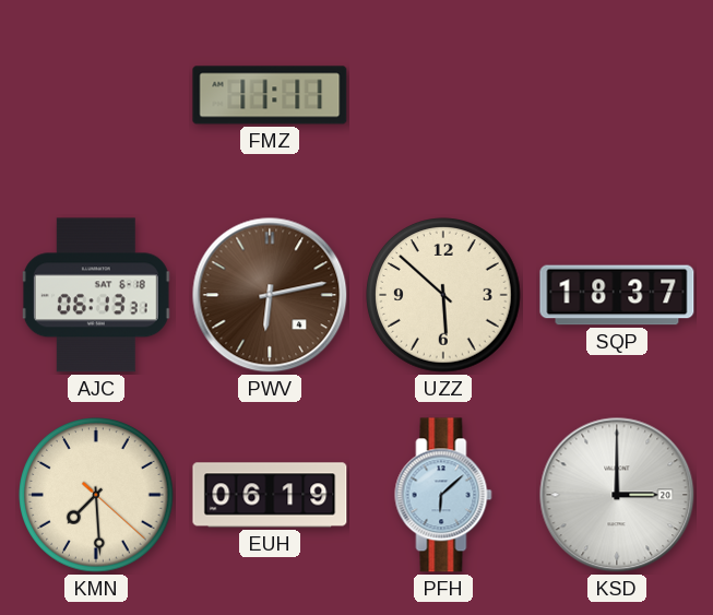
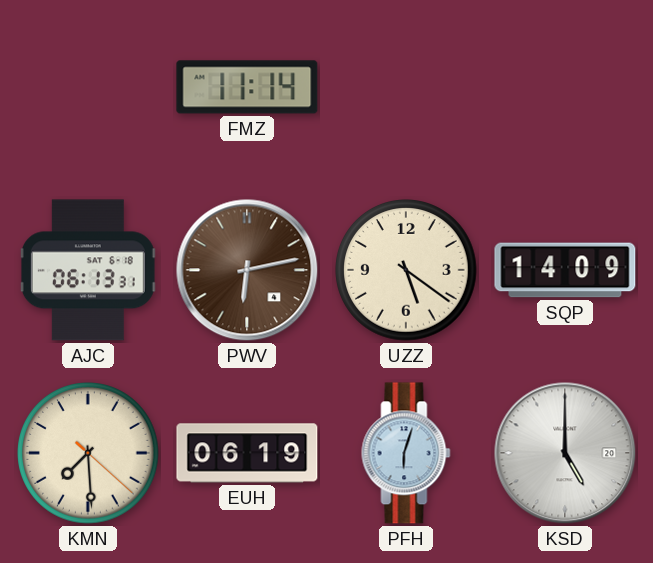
FMZ: 11:11 -> 11:14 (247, 87)
UZZ: 5:52 -> 5:21 (406, 270)
SQP: 18:37 -> 14:09 (565, 270)
PFH: 6:08 -> 6:03 (406, 453)
KSD: 3:00 -> 5:00 (565, 453)
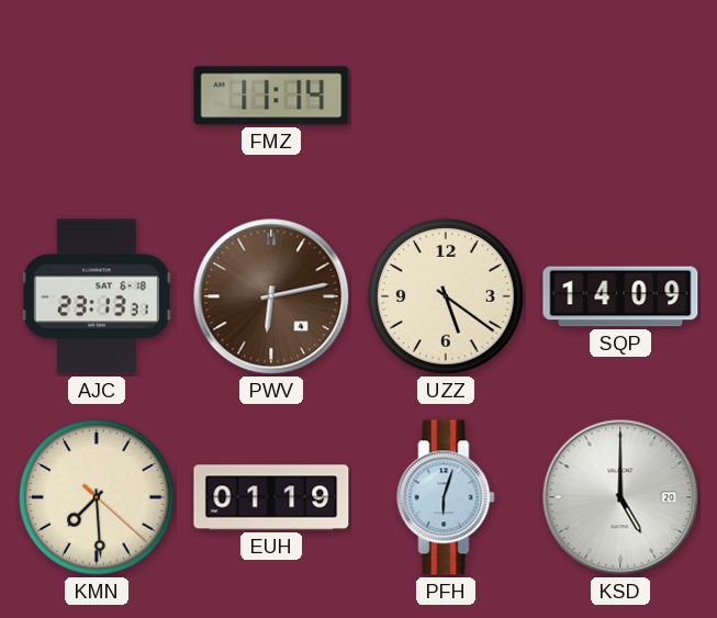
AJC: 06:13 -> 23:13 (97, 296)
EUH: 06:19 -> 01:19 (271, 497)
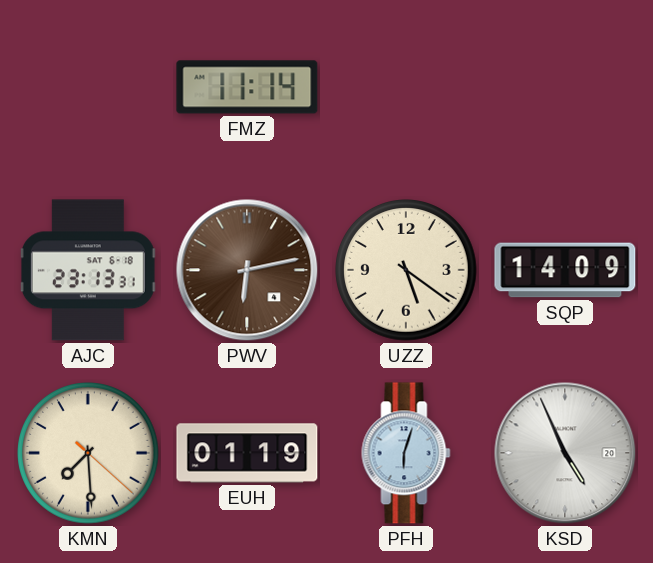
KSD: 5:00 -> 4:56 (565, 453)
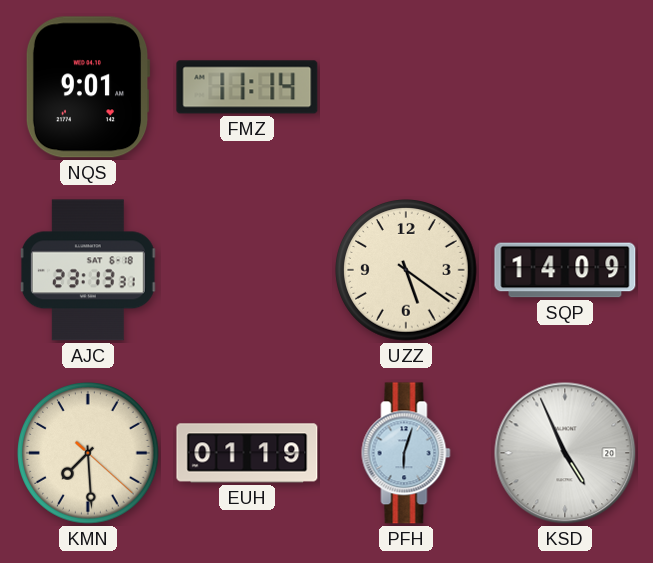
NQS: none -> 9:01 (88, 87)
PWV: 6:13 -> none (247, 270)
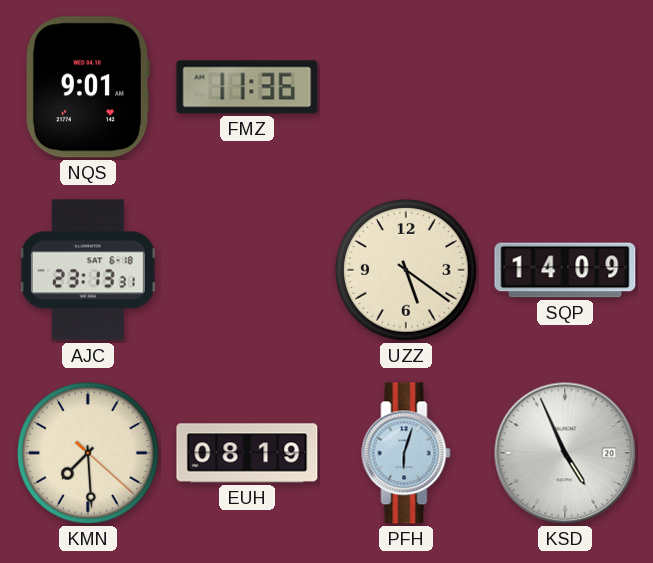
FMZ: 11:14 -> 11:36 (247, 87)
EUH: 01:19 -> 08:19 (247, 453)
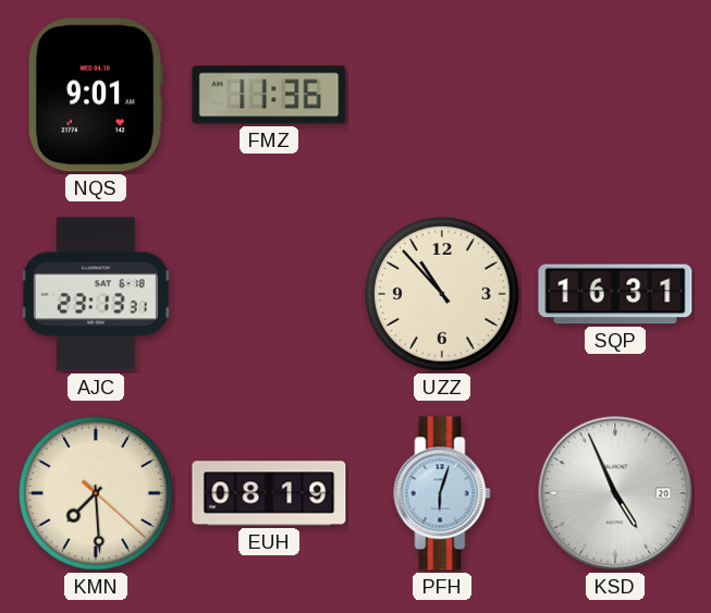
UZZ: 5:21 -> 10:53 (442, 294)
SQP: 14:09 -> 16:31 (615, 294)
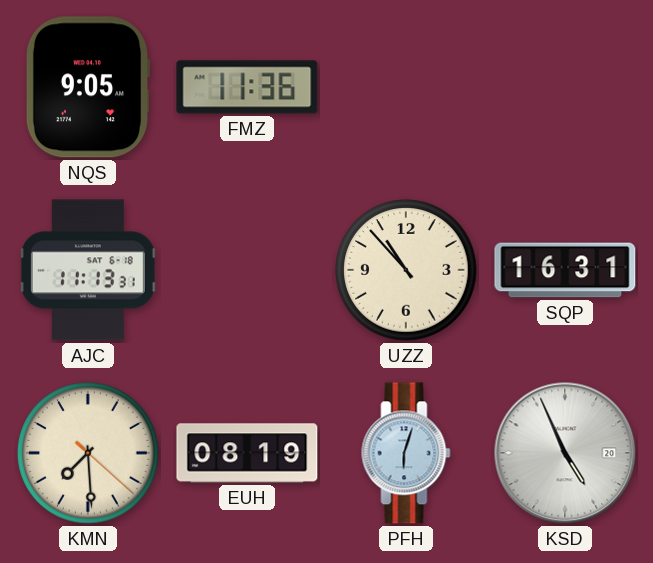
NQS: 9:01 -> 9:05 (88, 87)
AJC: 23:13 -> 11:13 (88, 270)
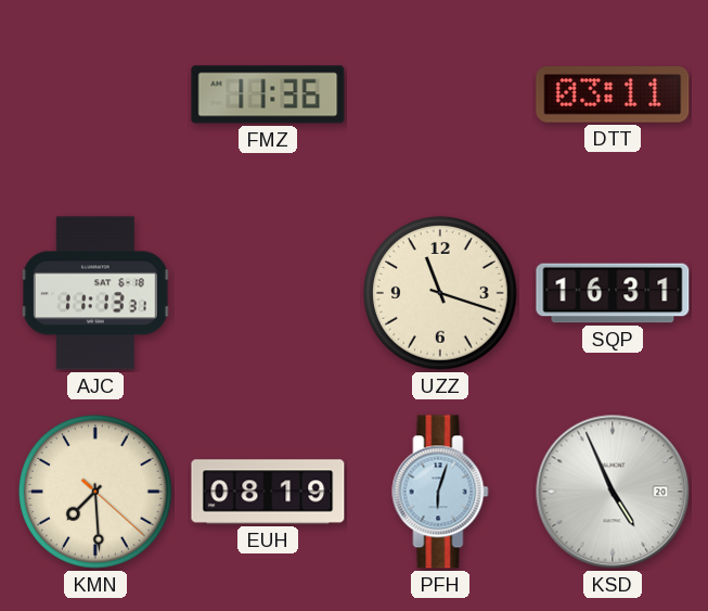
NQS: 9:05 -> none (88, 87)
DTT: none -> 03:11 (613, 94)
UZZ: 10:53 -> 11:18 (440, 293)
